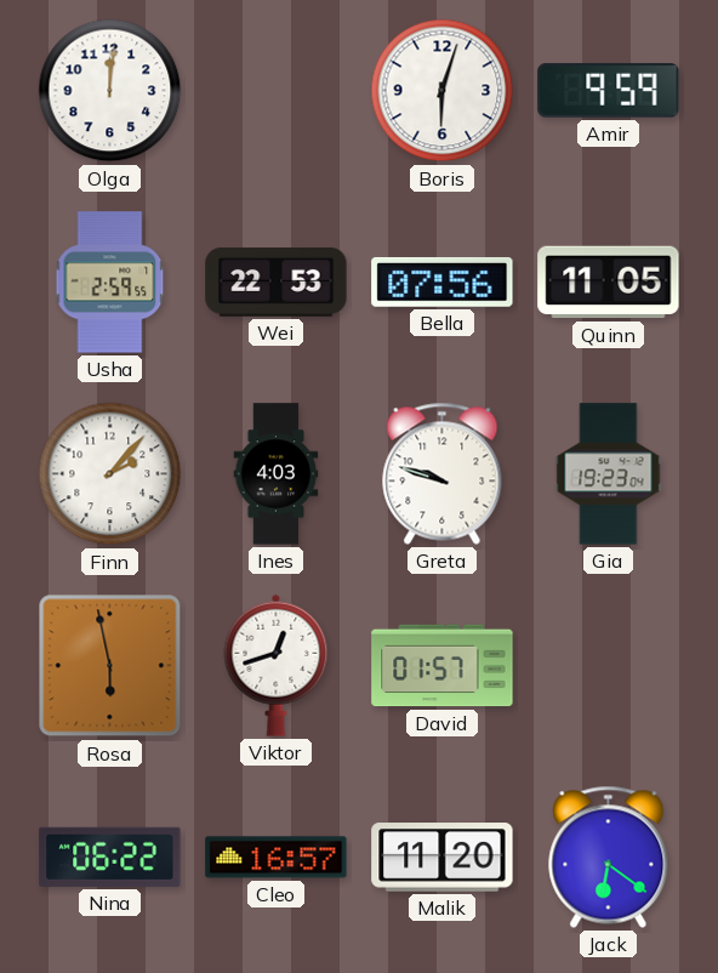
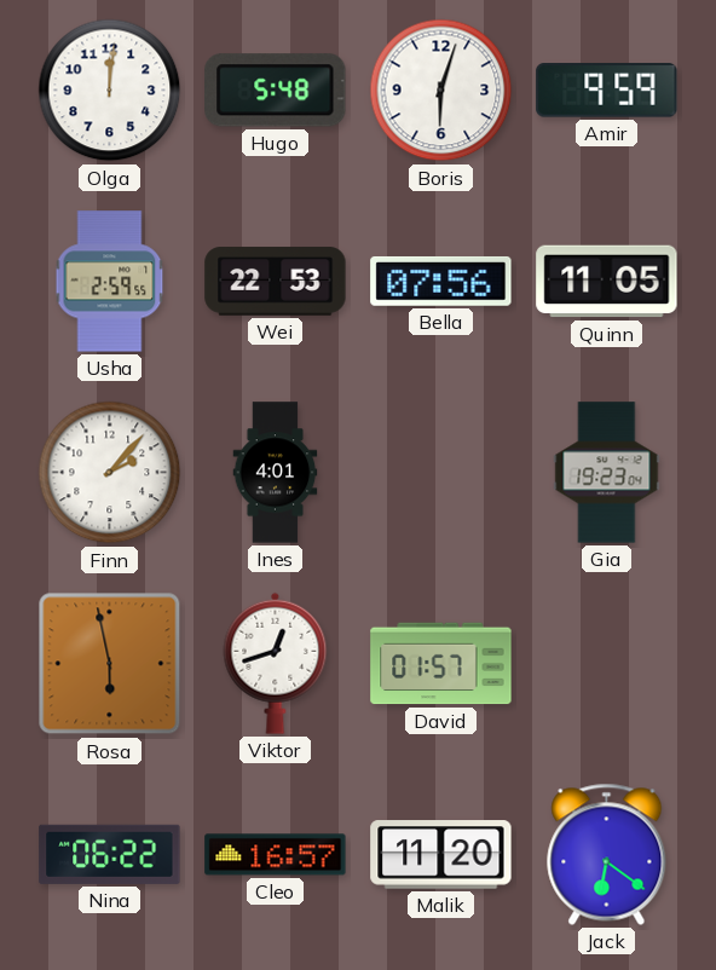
Hugo: none -> 5:48 (276, 91)
Ines: 4:03 -> 4:01 (276, 473)
Greta: 9:48 -> none (443, 473)
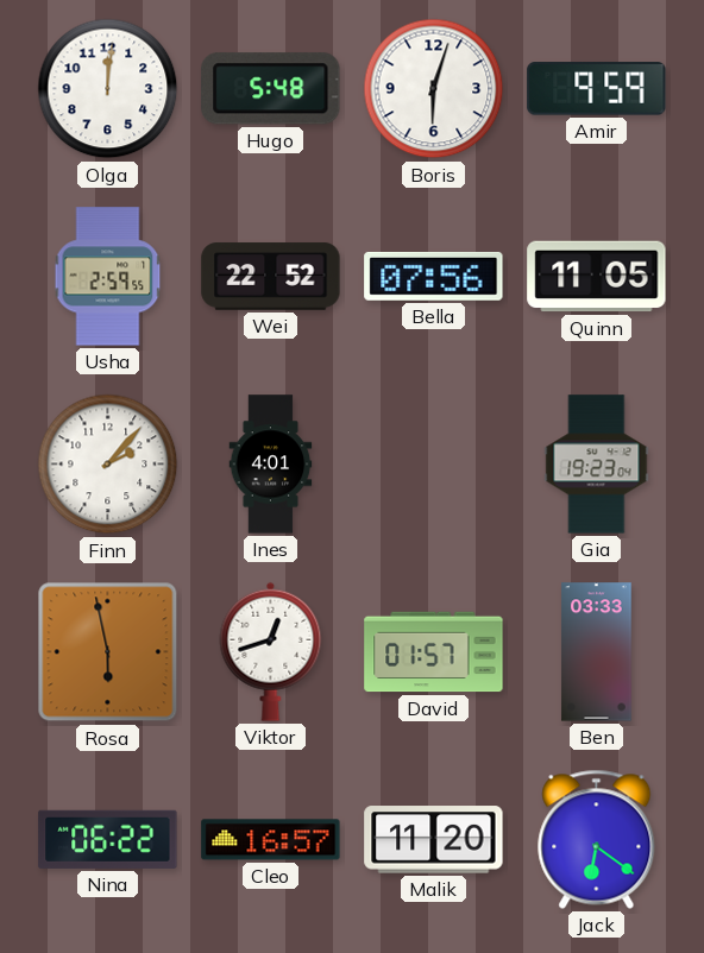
Wei: 22:53 -> 22:52 (271, 277)
Ben: none -> 03:33 (597, 652)
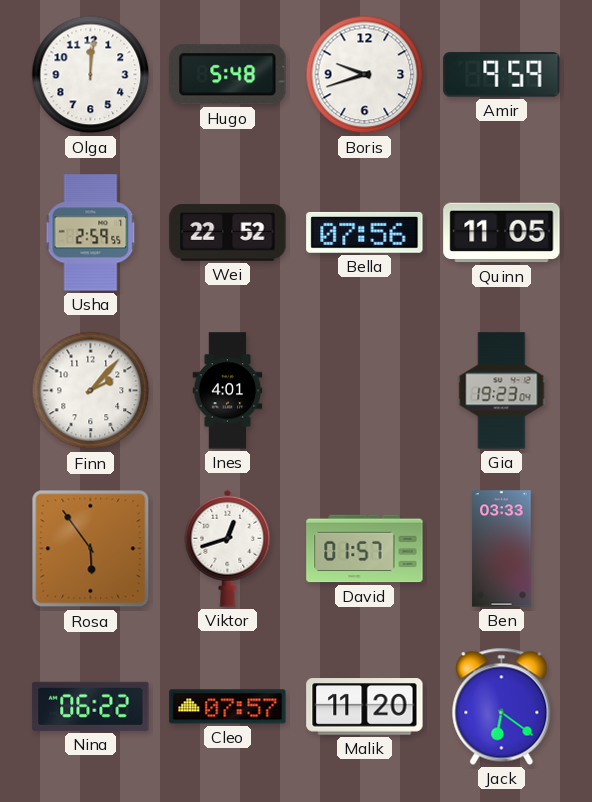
Boris: 6:03 -> 9:42 (365, 75)
Rosa: 5:58 -> 5:54 (91, 549)
Cleo: 16:57 -> 07:57 (228, 707)
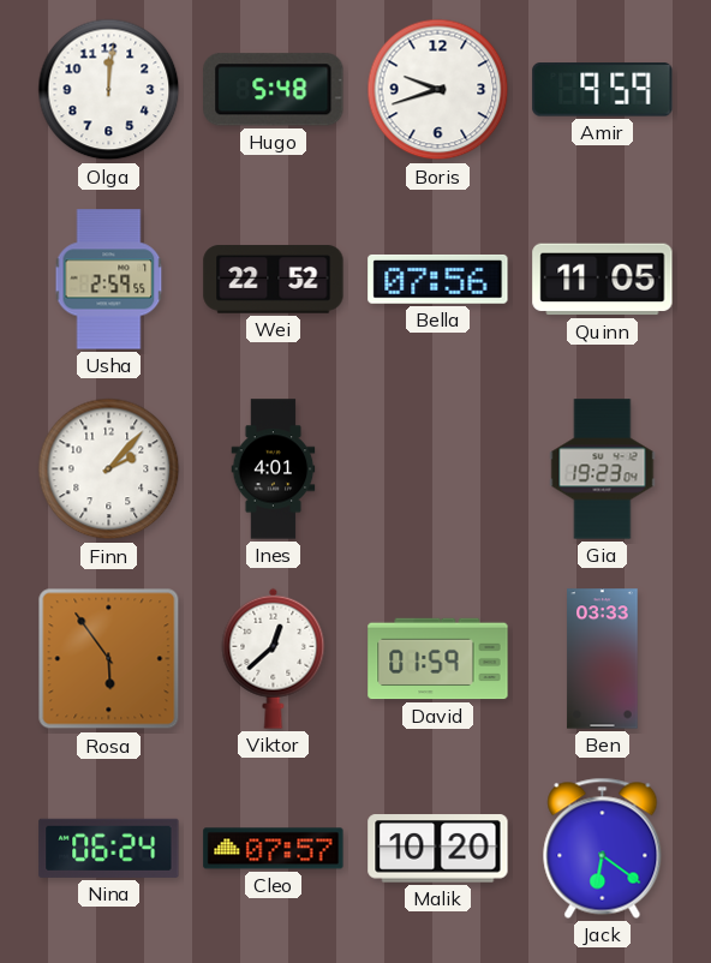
Viktor: 12:42 -> 12:38 (274, 658)
David: 01:57 -> 01:59 (438, 659)
Nina: 06:22 -> 06:24 (109, 848)
Malik: 11:20 -> 10:20 (438, 849)
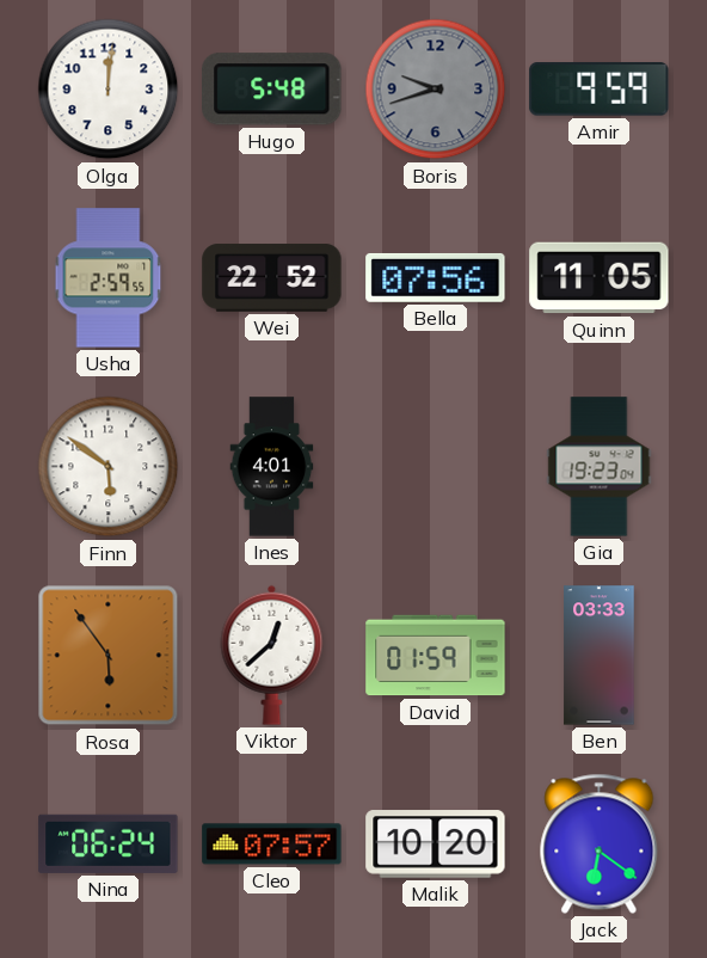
Boris dial: white -> grey (436, 90)
Finn: 2:07 -> 5:51 (109, 467)
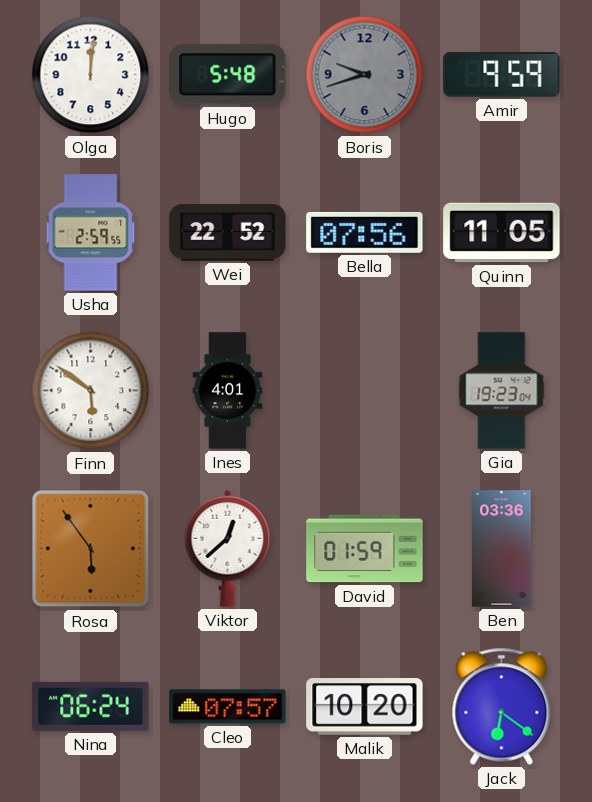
Ben: 03:33 -> 03:36 (502, 549)
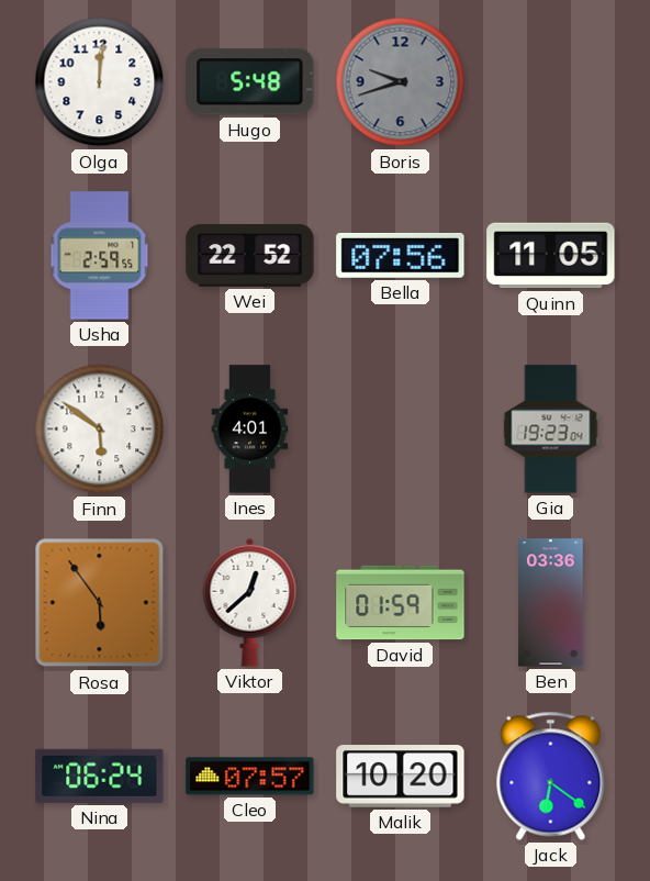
Amir: 9:59 -> none (502, 75)
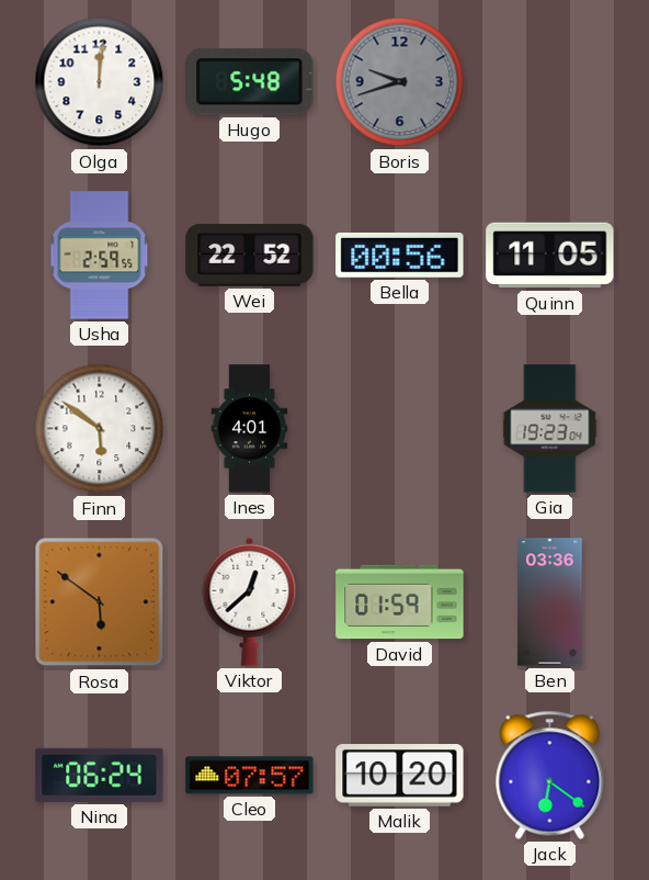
Bella: 07:56 -> 00:56 (400, 255)
Rosa: 5:54 -> 5:51 (100, 602)
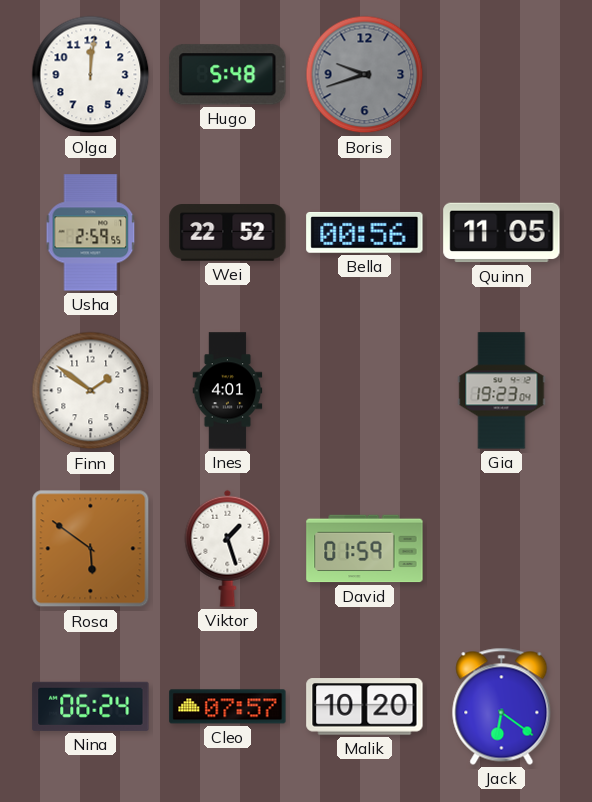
Finn: 5:51 -> 1:51 (91, 391)
Viktor: 12:38 -> 1:27 (228, 548)
Ben: 03:36 -> none (550, 602)
